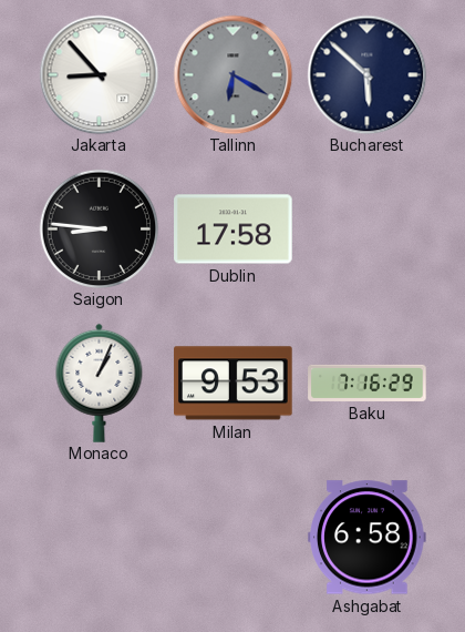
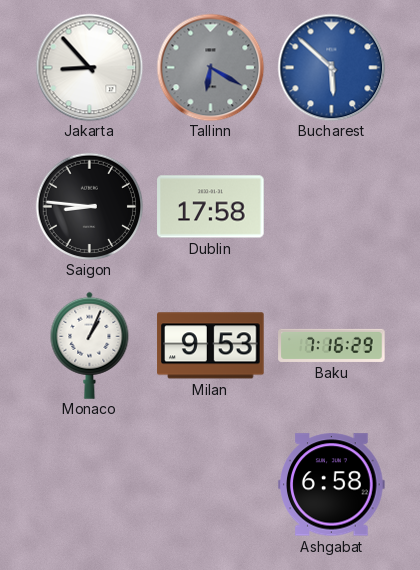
Bucharest dial: navy -> blue (331, 67)
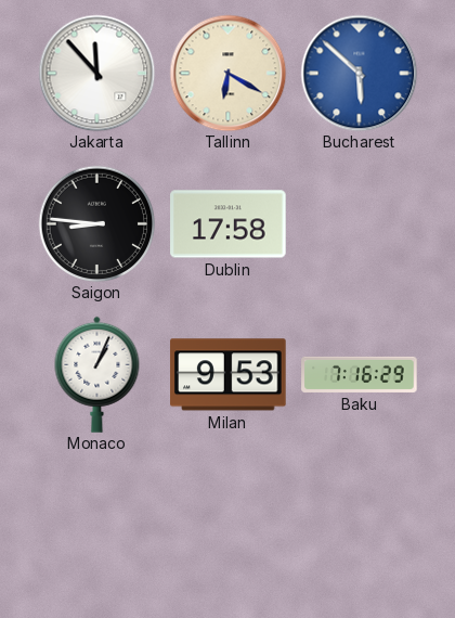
Jakarta: 8:53 -> 11:53 (96, 73)
Tallinn dial: grey -> cream (227, 73)
Ashgabat: 6:58 -> none (332, 485)
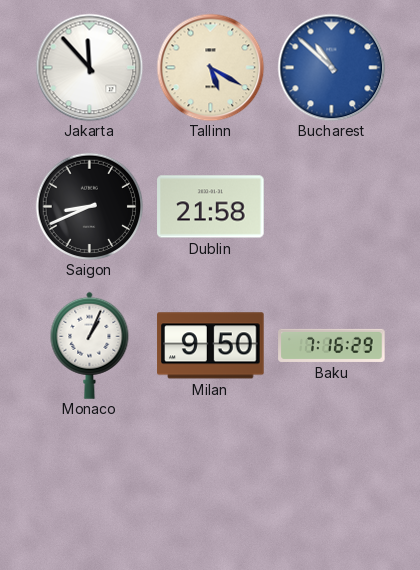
Tallinn: 6:20 -> 5:20 (210, 67)
Bucharest: 5:52 -> 10:52 (331, 67)
Saigon: 8:46 -> 8:41 (89, 206)
Dublin: 17:58 -> 21:58 (211, 207)
Milan: 9:53 -> 9:50 (211, 346)
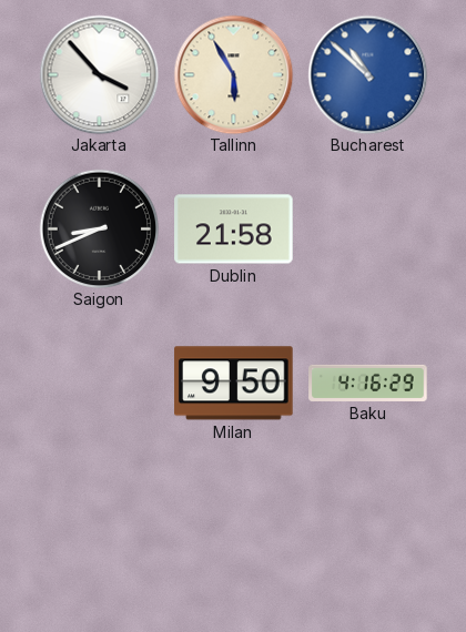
Jakarta: 11:53 -> 3:53 (99, 74)
Tallinn: 5:20 -> 5:55 (233, 74)
Monaco: 1:04 -> none (90, 345)
Baku: 7:16 -> 4:16 (368, 383)
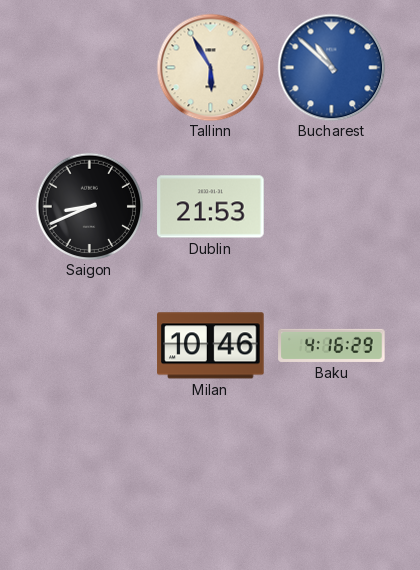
Jakarta: 3:53 -> none (99, 74)
Dublin: 21:58 -> 21:53 (211, 207)
Milan: 9:50 -> 10:46 (211, 346)
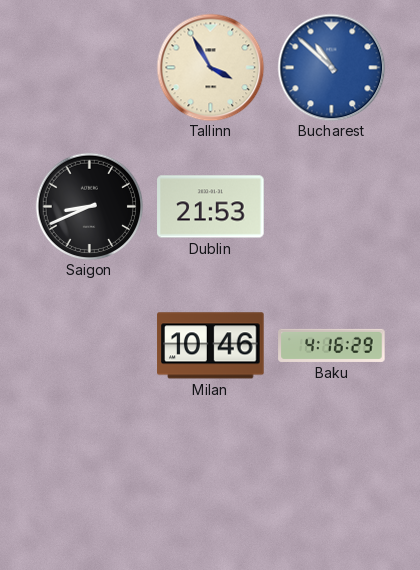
Tallinn: 5:55 -> 3:55 (210, 67)
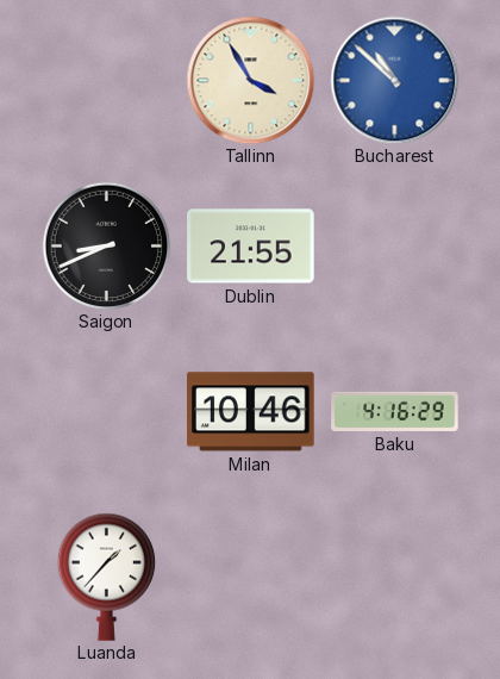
Dublin: 21:53 -> 21:55 (251, 247)
Luanda: none -> 1:37 (106, 577)
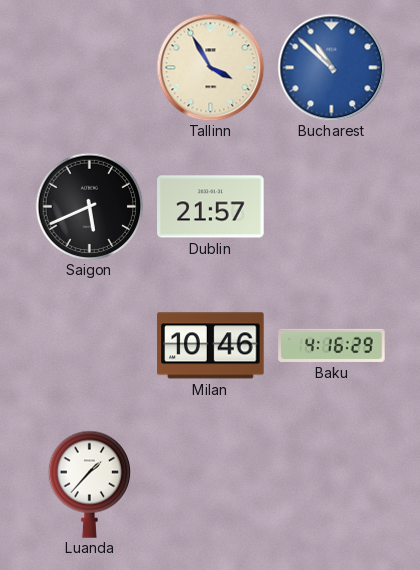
Saigon: 8:41 -> 5:41 (89, 206)
Dublin: 21:55 -> 21:57 (211, 207)
